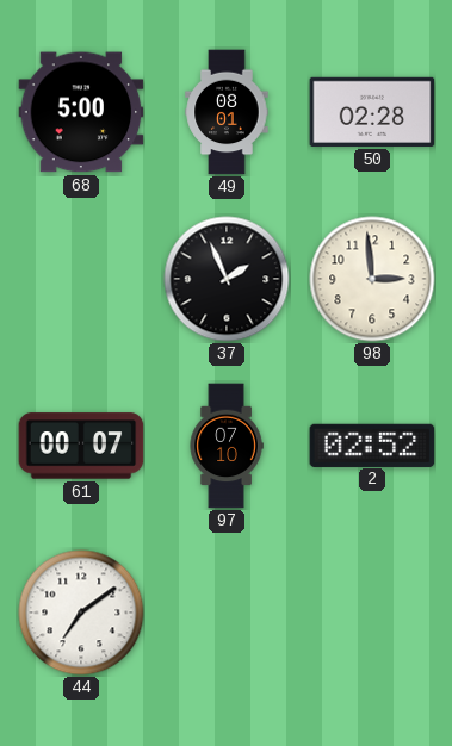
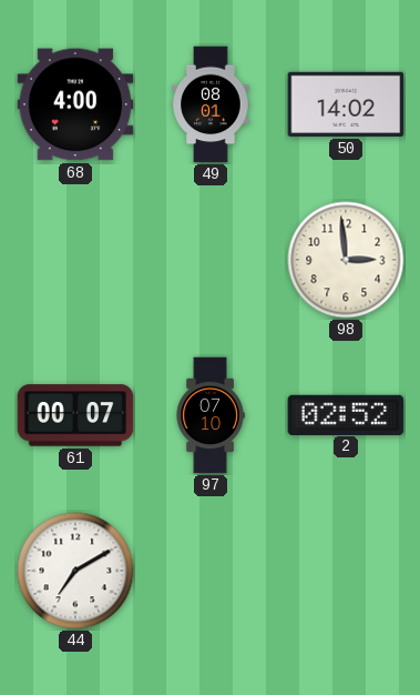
68: 5:00 -> 4:00 (75, 104)
50: 02:28 -> 14:02 (346, 104)
37: 1:56 -> none (227, 279)
44: 7:09 -> 7:10 (75, 571)
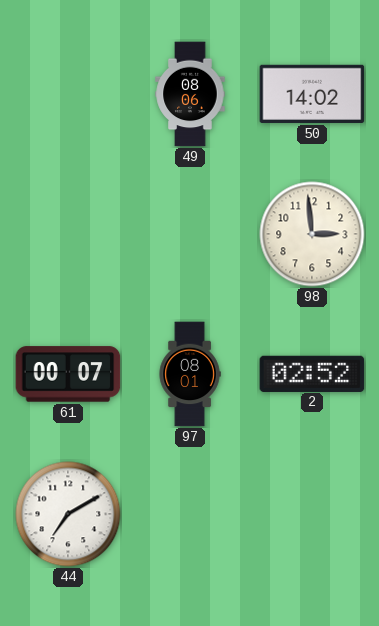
68: 4:00 -> none (75, 104)
49: 08:01 -> 08:06 (190, 94)
97: 07:10 -> 08:01 (190, 374)
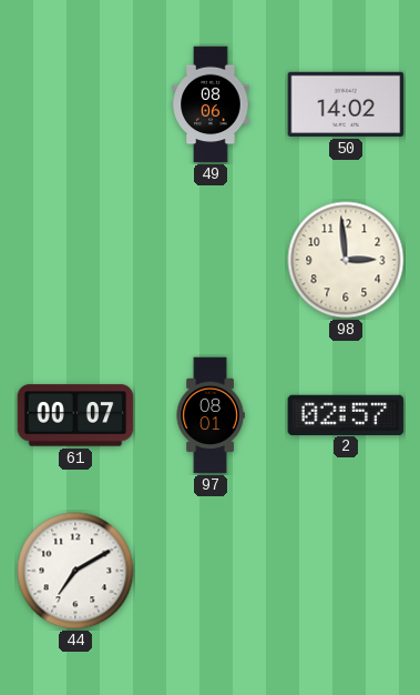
2: 02:52 -> 02:57 (346, 414)
